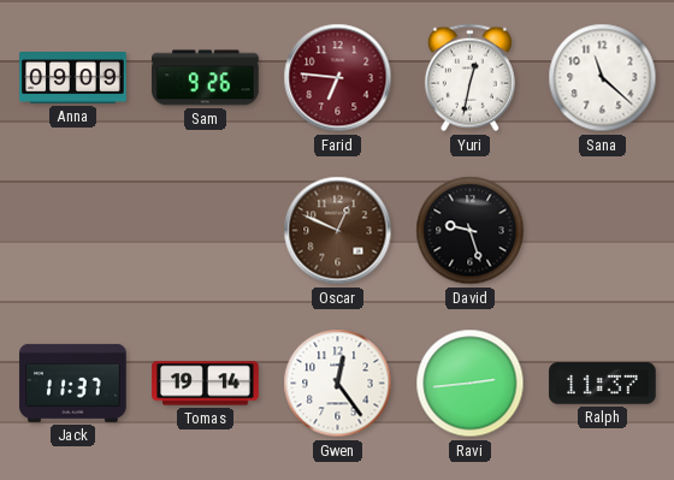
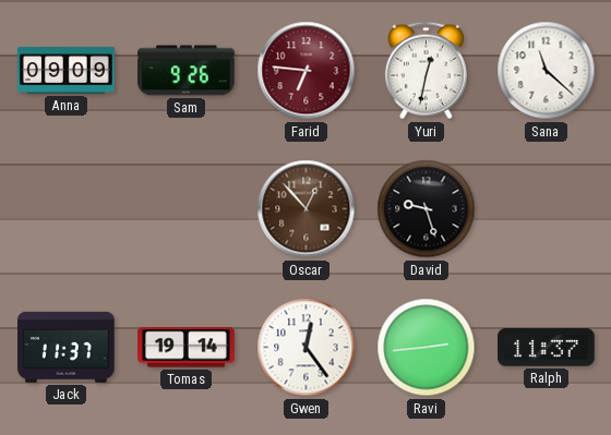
Oscar: 12:49 -> 12:53 (307, 209)
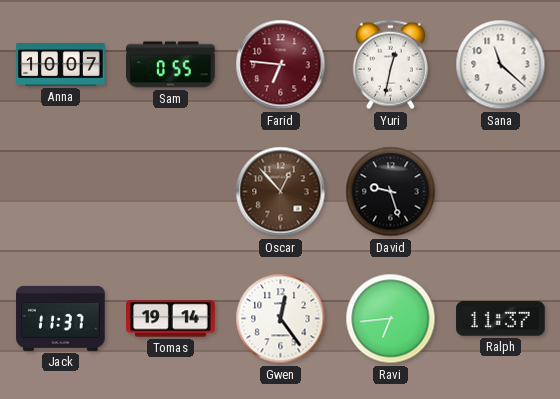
Anna: 09:09 -> 10:07 (61, 65)
Sam: 9:26 -> 0:55 (171, 65)
Ravi: 2:44 -> 6:44 (391, 319)
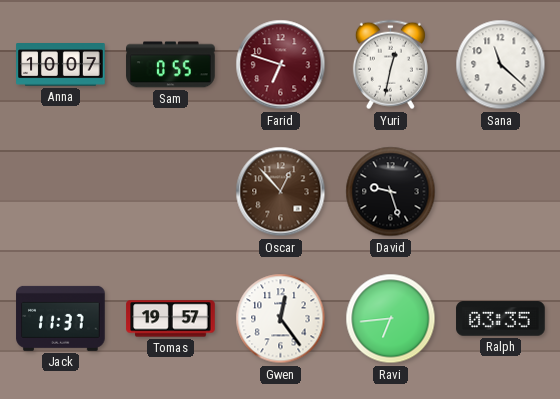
Farid: 6:46 -> 6:48 (281, 65)
Tomas: 19:14 -> 19:57 (171, 319)
Ralph: 11:37 -> 03:35 (501, 319)
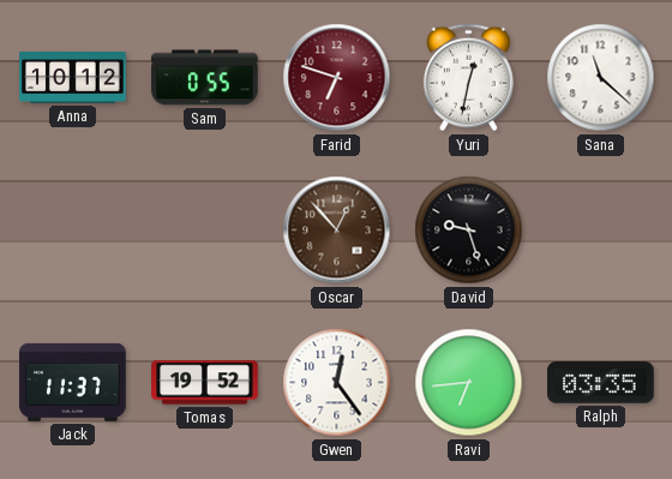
Anna: 10:07 -> 10:12 (73, 78)
Tomas: 19:57 -> 19:52 (205, 383)
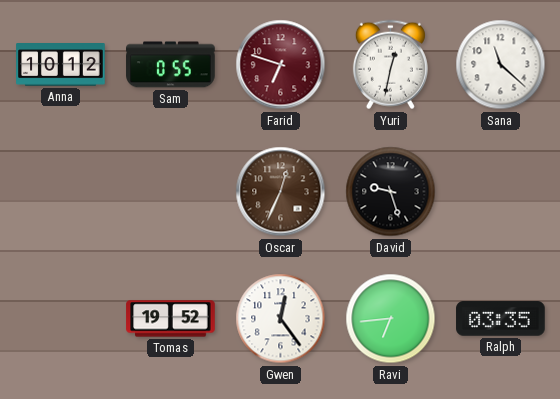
Oscar: 12:53 -> 12:34 (281, 192)
Jack: 11:37 -> none (73, 382)
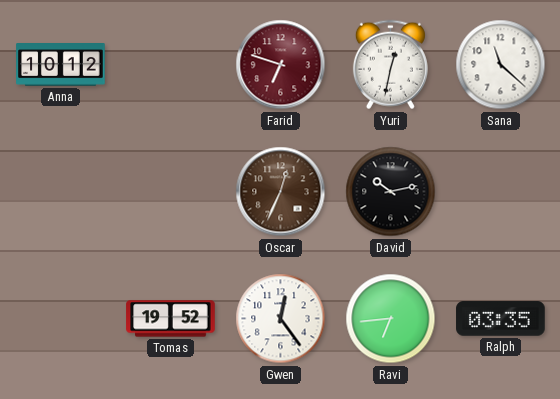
Sam: 0:55 -> none (171, 65)
David: 9:27 -> 10:13 (391, 192)
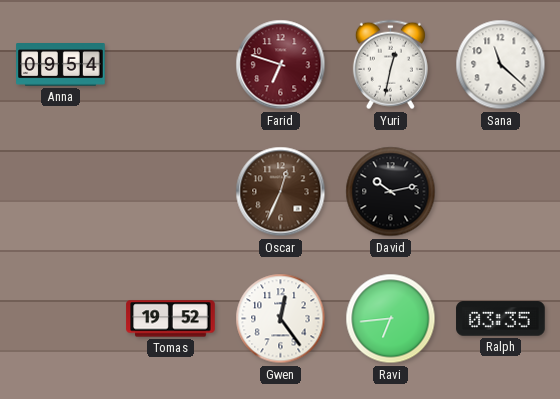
Anna: 10:12 -> 09:54 (61, 65)
